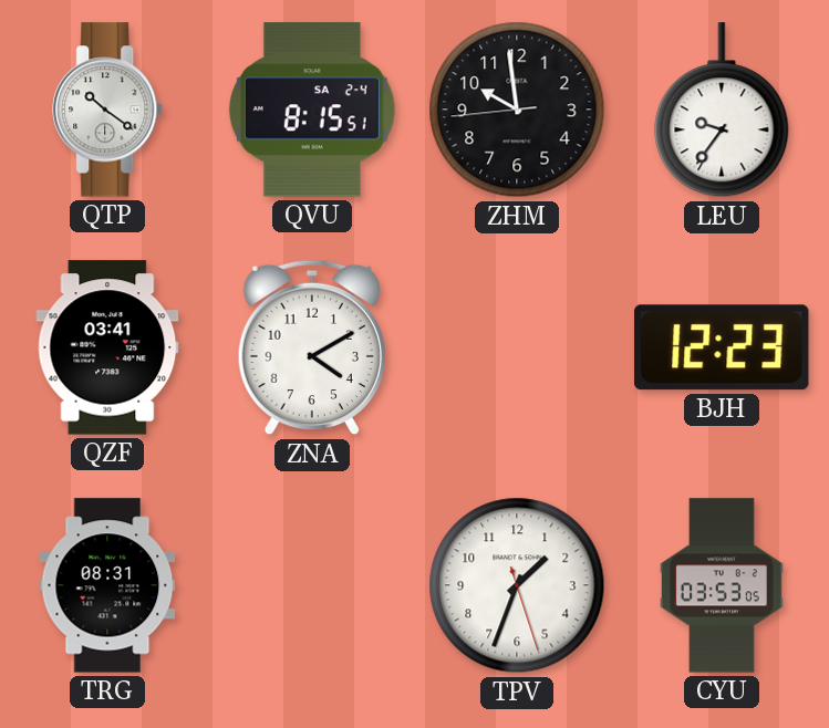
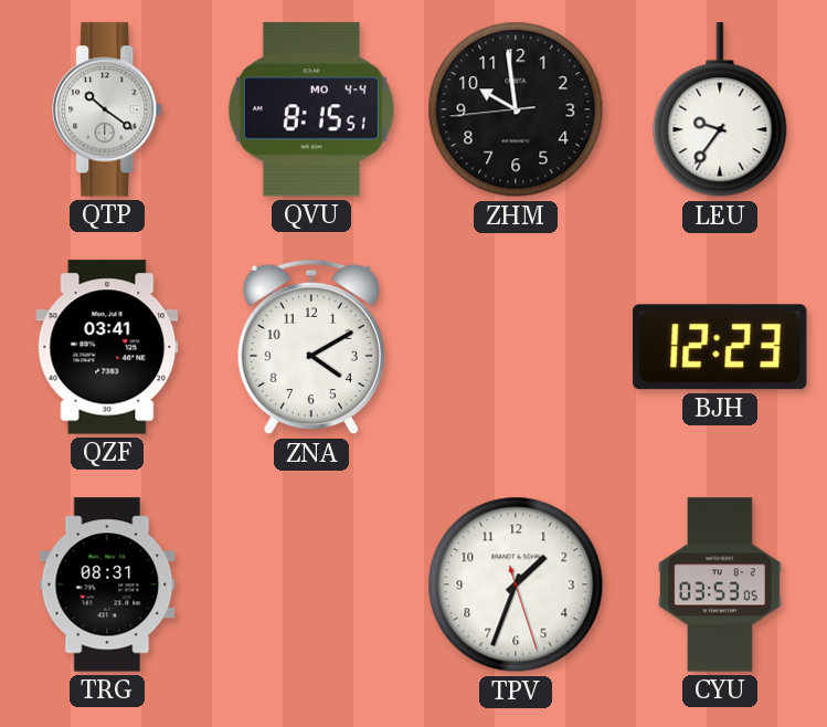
QVU date: SA 2-4 -> MO 4-4 (311, 109)
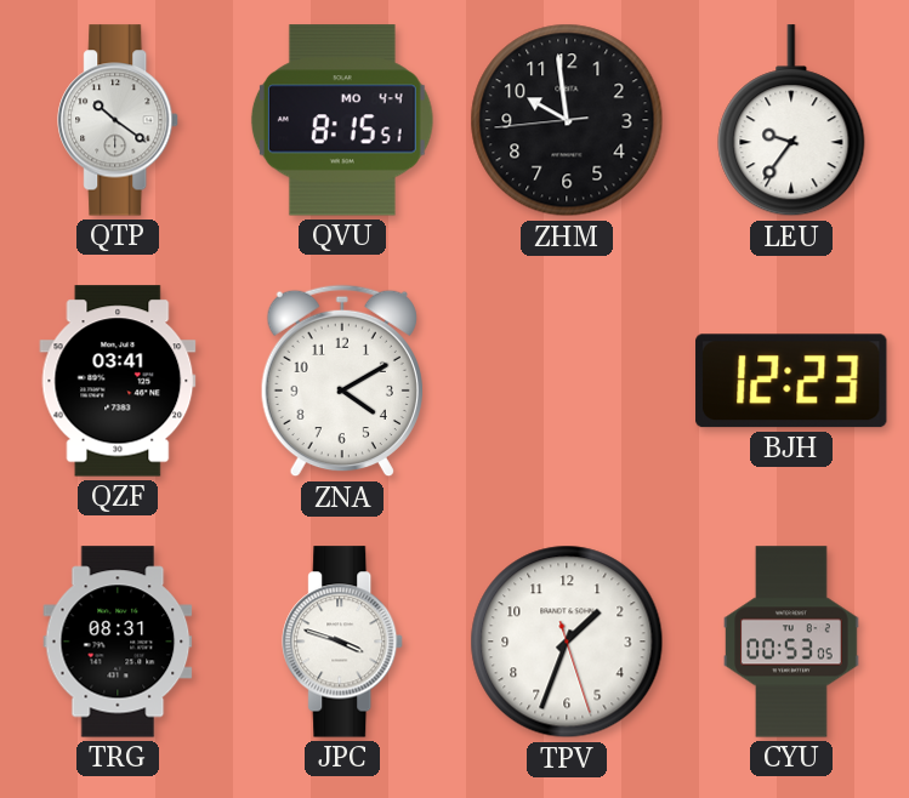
JPC: none -> 3:48 (343, 642)
CYU: 03:53 -> 00:53 (791, 642)
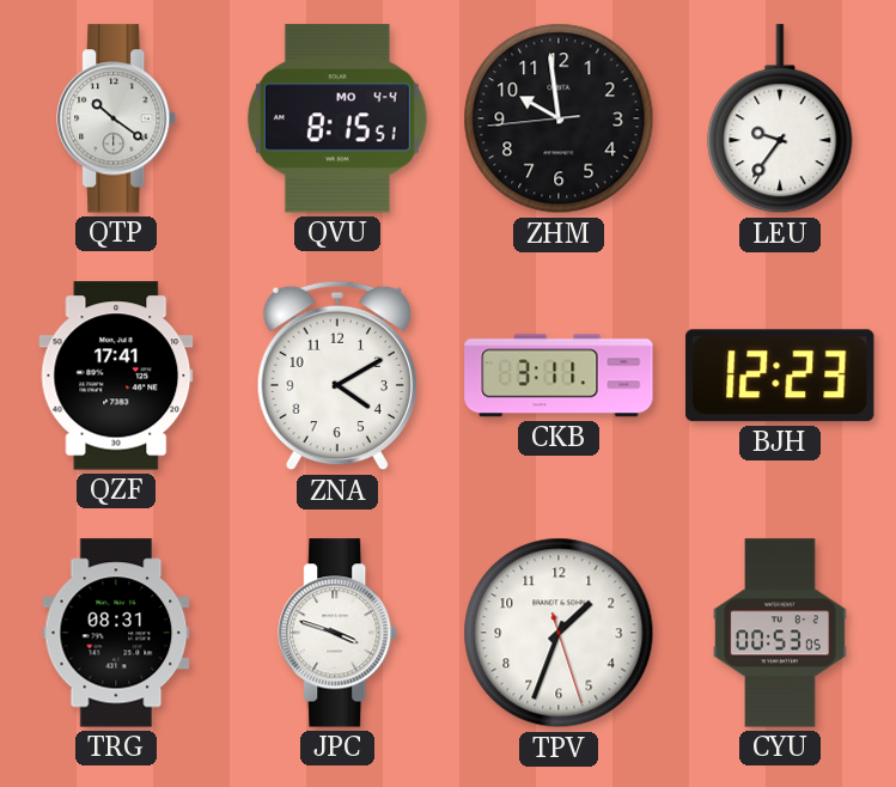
QZF: 03:41 -> 17:41 (116, 376)
CKB: none -> 3:11 (559, 376)
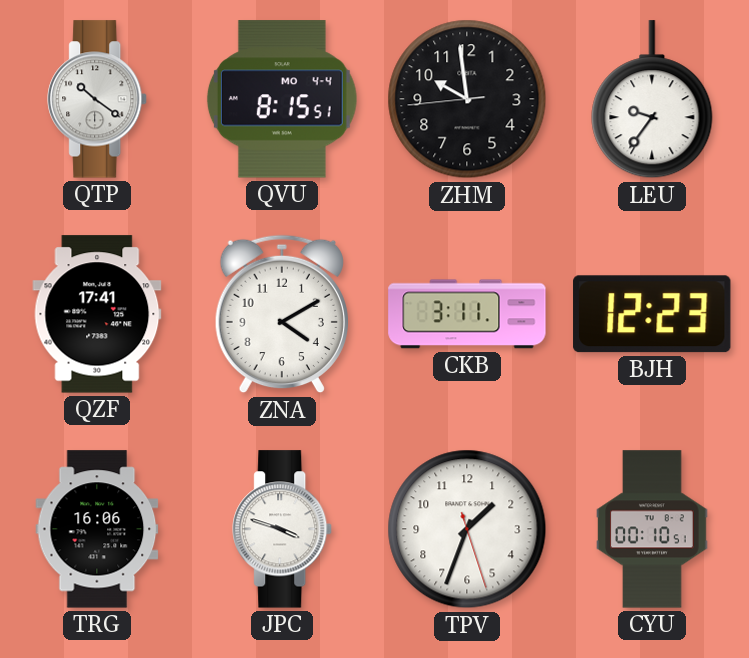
TRG: 08:31 -> 16:06 (97, 529)
CYU: 00:53 -> 00:10 (652, 529)
